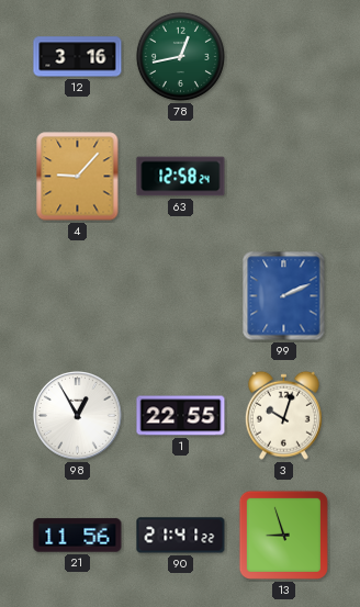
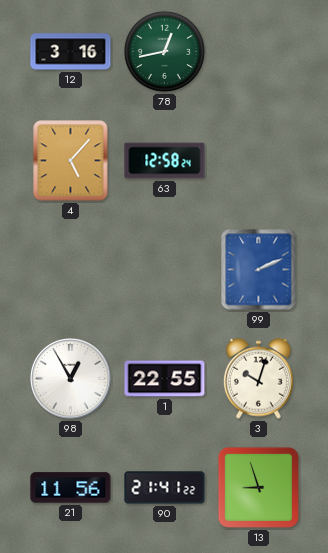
4: 9:07 -> 5:07 (71, 161)
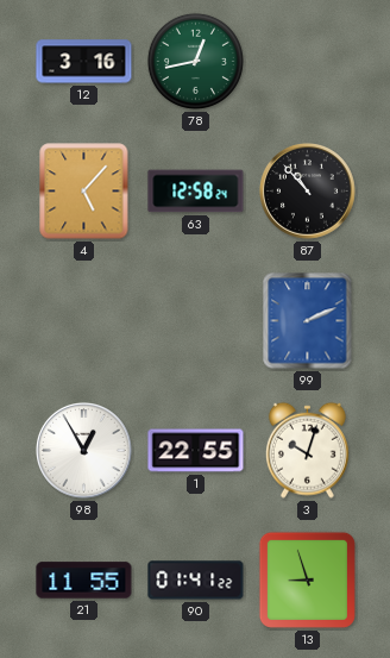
87: none -> 10:53 (308, 192)
21: 11:56 -> 11:55 (84, 581)
90: 21:41 -> 01:41 (196, 581)
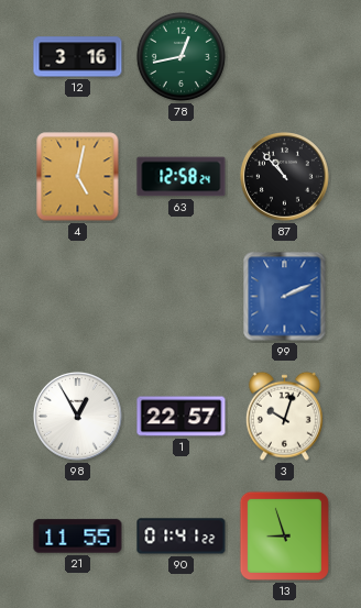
4: 5:07 -> 5:02 (78, 177)
1: 22:55 -> 22:57 (182, 417)
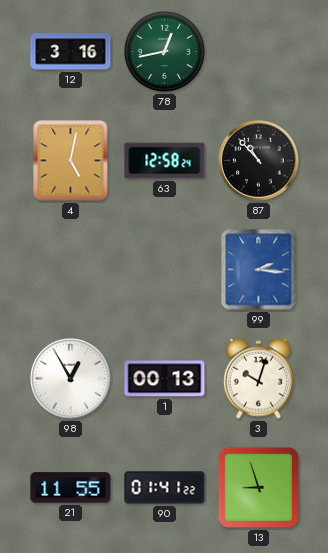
99: 2:11 -> 2:16 (259, 270)
1: 22:57 -> 00:13 (165, 379)
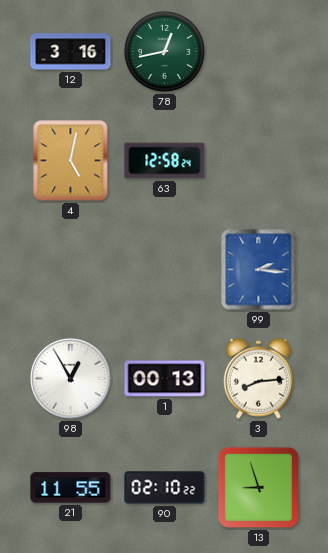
87: 10:53 -> none (259, 161)
3: 10:03 -> 8:14 (258, 378)
90: 01:41 -> 02:10 (165, 488)
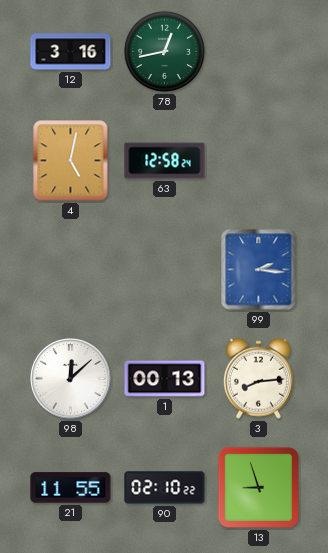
98: 12:55 -> 12:08 (71, 379)
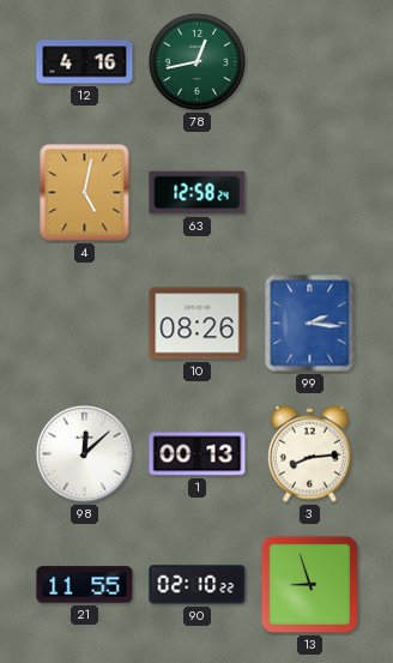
12: 3:16 -> 4:16 (85, 62)
10: none -> 08:26 (198, 324)
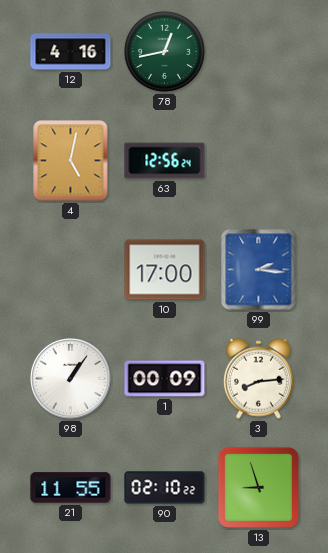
63: 12:58 -> 12:56 (165, 161)
10: 08:26 -> 17:00 (165, 270)
98: 12:08 -> 1:06 (71, 379)
1: 00:13 -> 00:09 (165, 379)
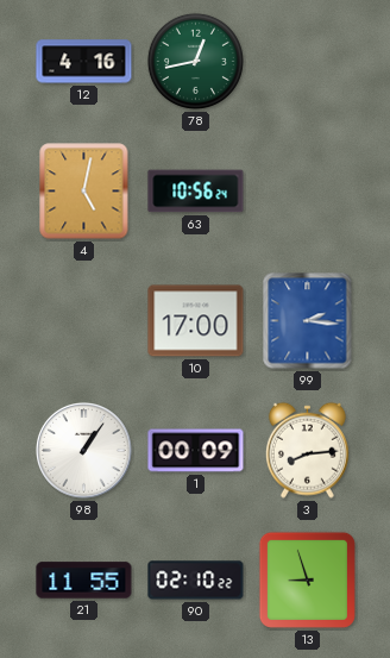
63: 12:56 -> 10:56 (196, 192)
